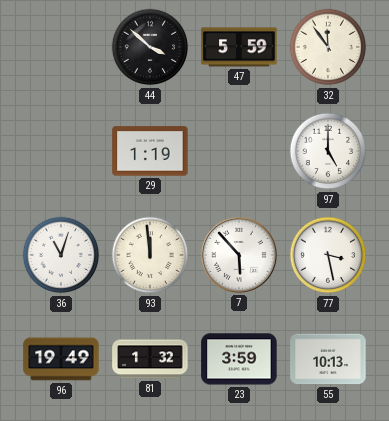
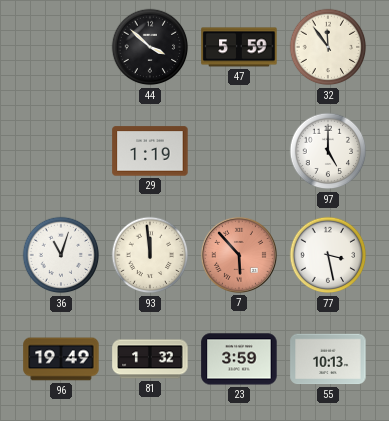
7 dial: white -> salmon (239, 255)
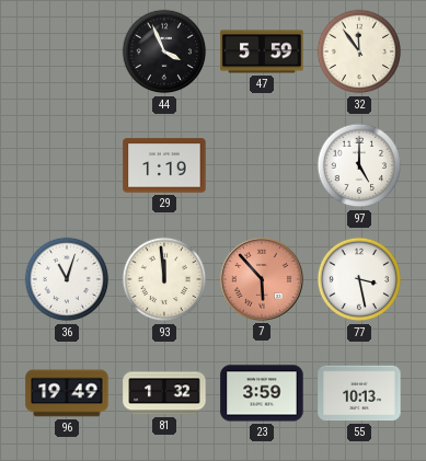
44: 3:52 -> 3:56 (164, 51)
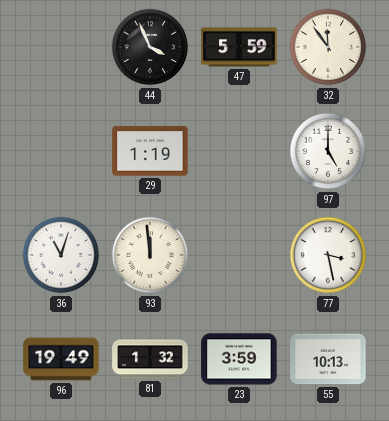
7: 5:53 -> none (262, 279)
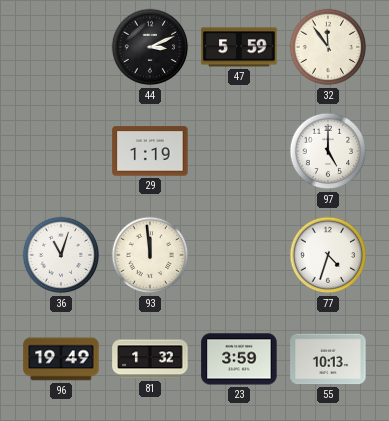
44: 3:56 -> 3:11 (150, 47)
77: 3:28 -> 4:33 (328, 255)
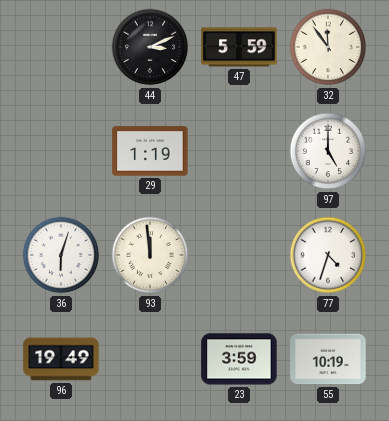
36: 11:03 -> 6:03 (61, 255)
81: 1:32 -> none (150, 359)
55: 10:13 -> 10:19 (328, 359)
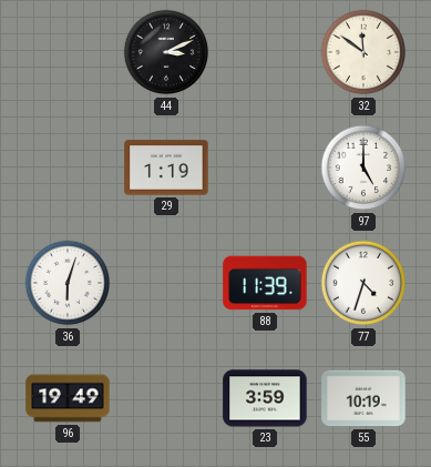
47: 5:59 -> none (239, 47)
32: 11:54 -> 11:51 (363, 52)
93: 11:59 -> none (150, 255)
88: none -> 11:39 (265, 283)
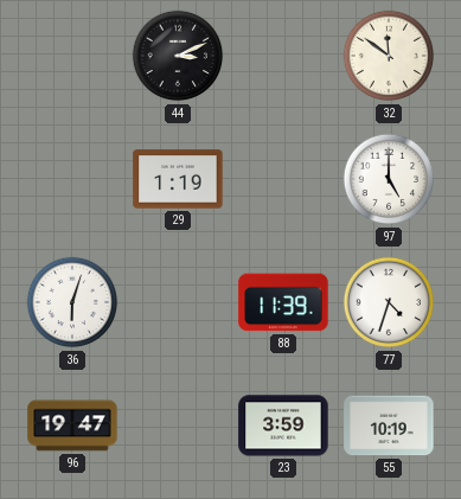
96: 19:49 -> 19:47 (72, 426)
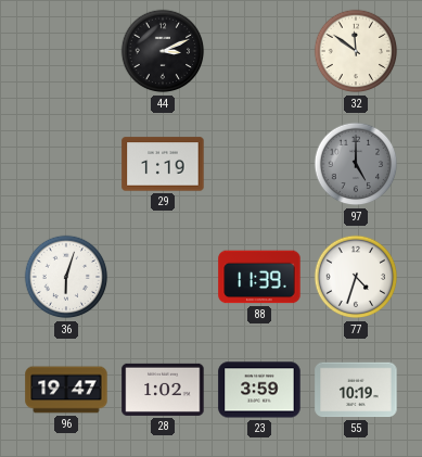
97 dial: white -> grey (356, 164)
28: none -> 1:02 (163, 390)
